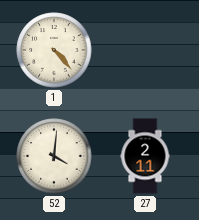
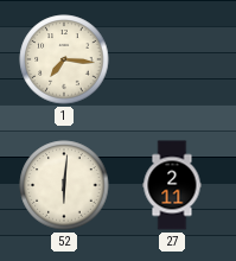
1: 4:23 -> 7:16 (64, 59)
52: 4:01 -> 6:01 (64, 185)
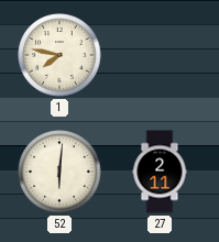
1: 7:16 -> 7:47 (59, 55)
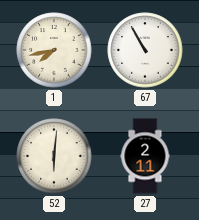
1: 7:47 -> 7:43 (54, 50)
67: none -> 10:55 (145, 50)
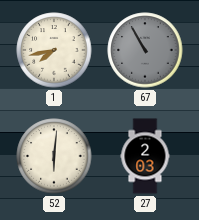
67 dial: white -> grey (145, 50)
27: 2:11 -> 2:03 (145, 156)
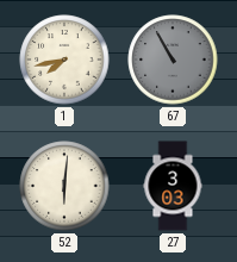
27: 2:03 -> 3:03 (173, 186)
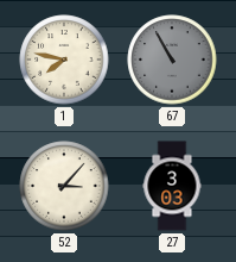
1: 7:43 -> 7:47 (64, 60)
52: 6:01 -> 3:07 (64, 186)
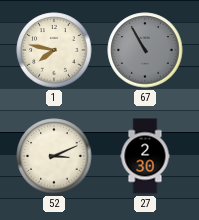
52: 3:07 -> 3:11 (54, 156)
27: 3:03 -> 2:30 (145, 156)
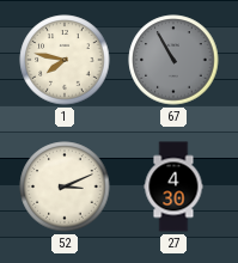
27: 2:30 -> 4:30 (173, 186)
